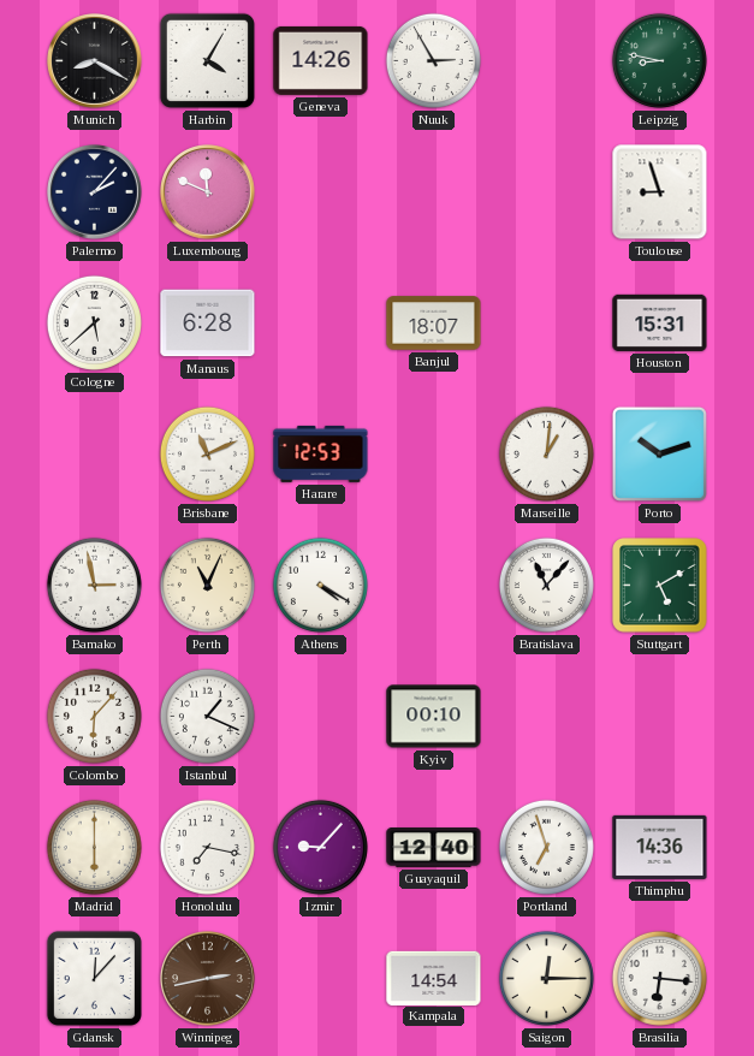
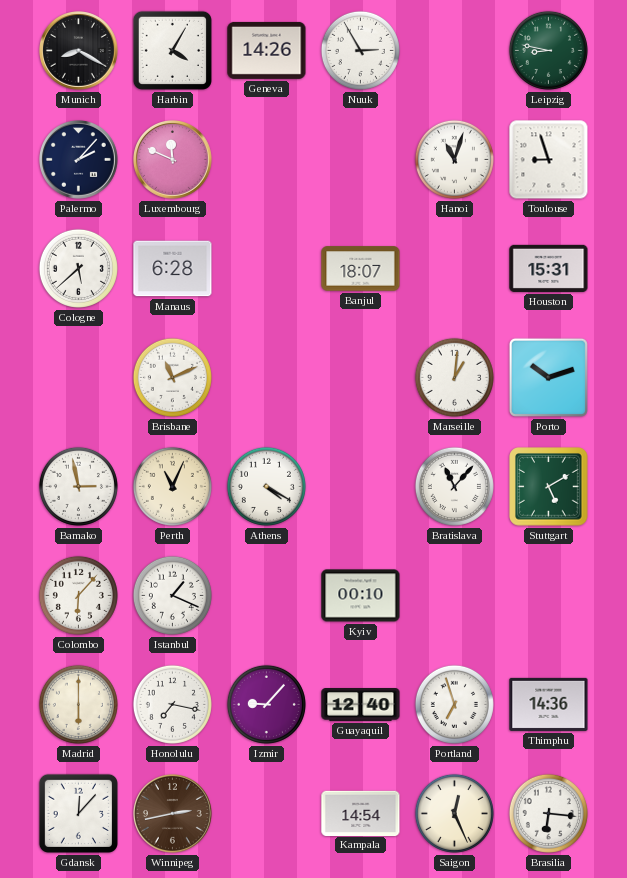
Hanoi: none -> 11:03 (454, 159)
Harare: 12:53 -> none (321, 453)
Saigon: 12:15 -> 12:26 (454, 813)
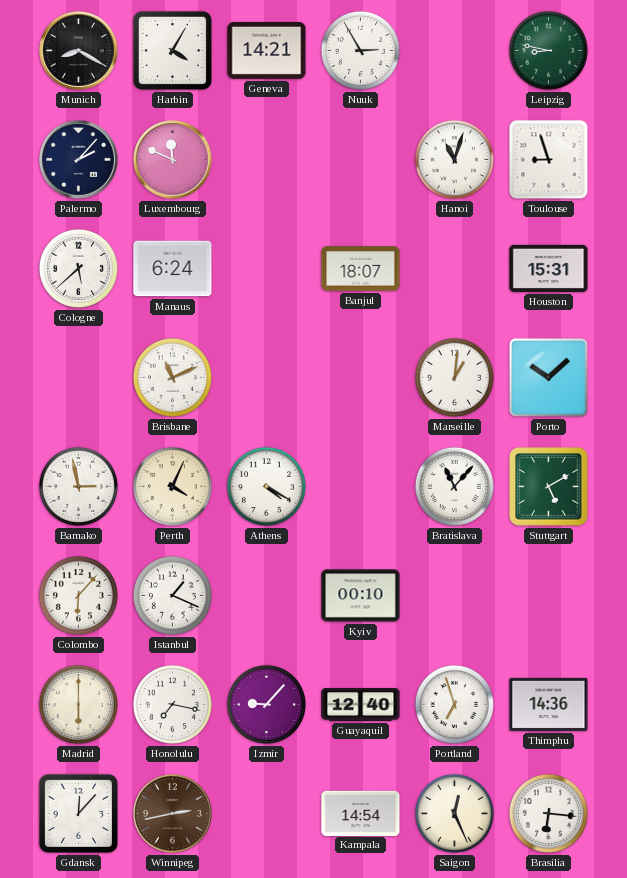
Geneva: 14:26 -> 14:21 (267, 50)
Manaus: 6:28 -> 6:24 (173, 269)
Porto: 10:12 -> 10:08 (548, 377)
Perth: 11:04 -> 4:04 (172, 486)
